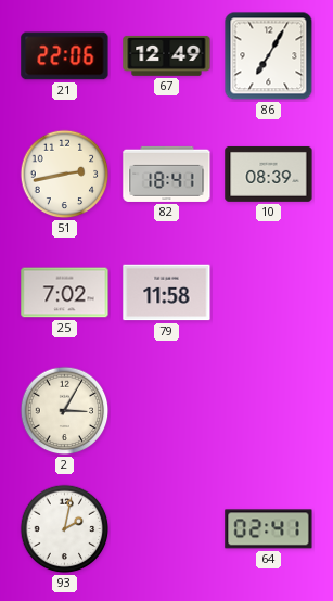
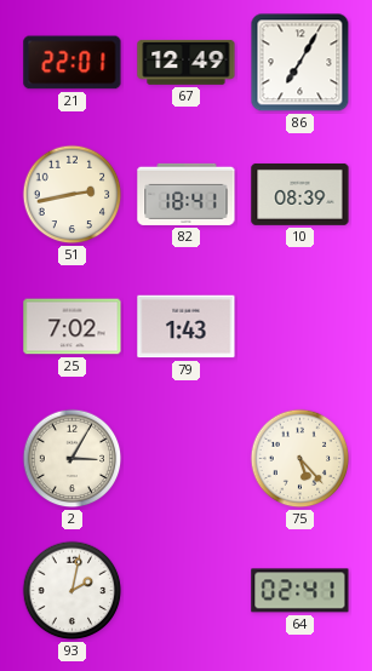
21: 22:06 -> 22:01 (73, 63)
79: 11:58 -> 1:43 (187, 327)
75: none -> 5:23 (301, 459)
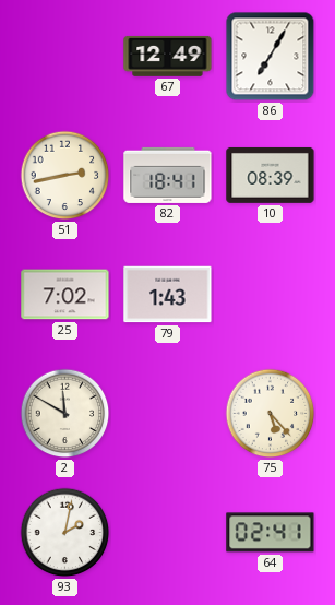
21: 22:01 -> none (73, 63)
2: 3:05 -> 11:50 (65, 414)
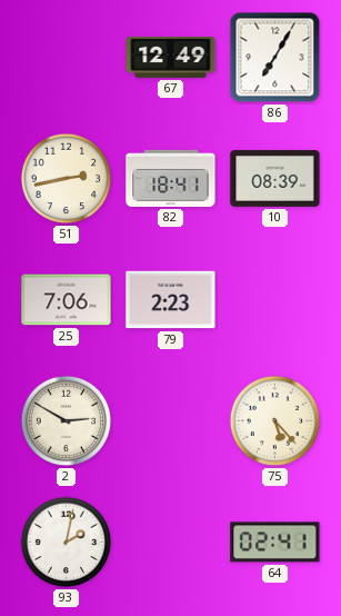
25: 7:02 -> 7:06 (67, 300)
79: 1:43 -> 2:23 (171, 300)
2: 11:50 -> 2:50 (67, 421)
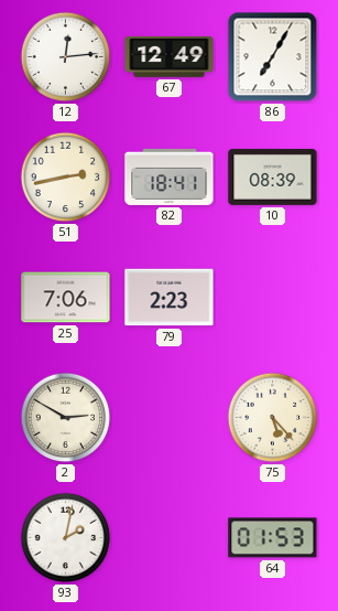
12: none -> 12:14 (66, 57)
64: 02:41 -> 01:53 (273, 538)
